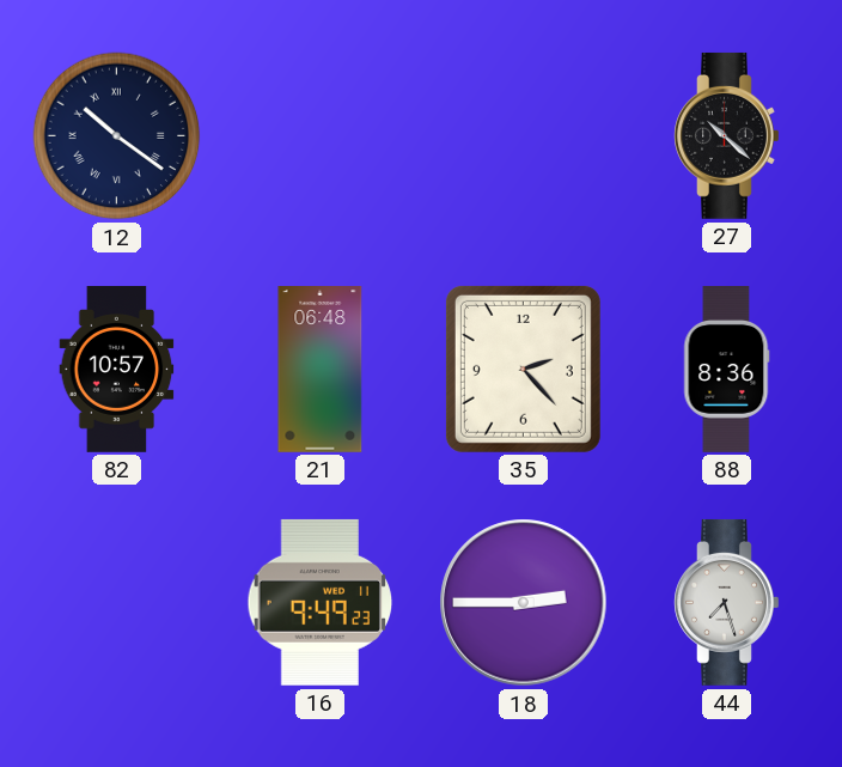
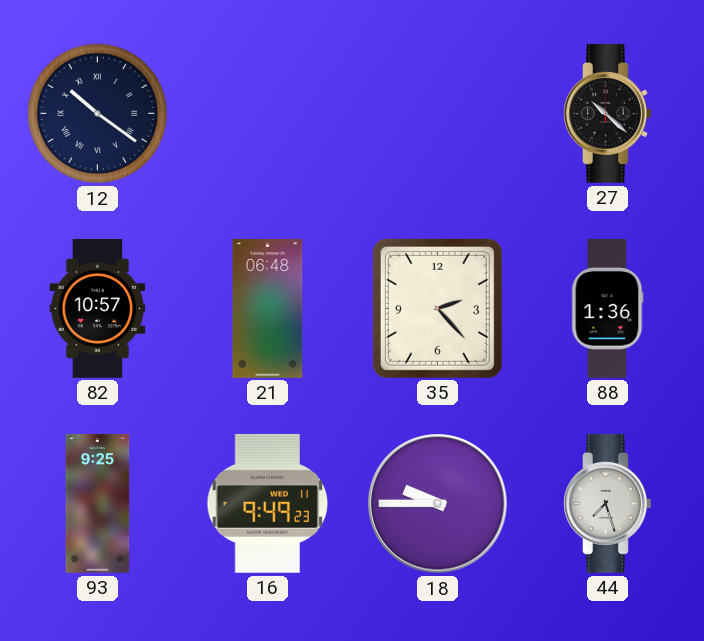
88: 8:36 -> 1:36 (607, 309)
93: none -> 9:25 (98, 504)
18: 2:45 -> 9:45 (438, 504)
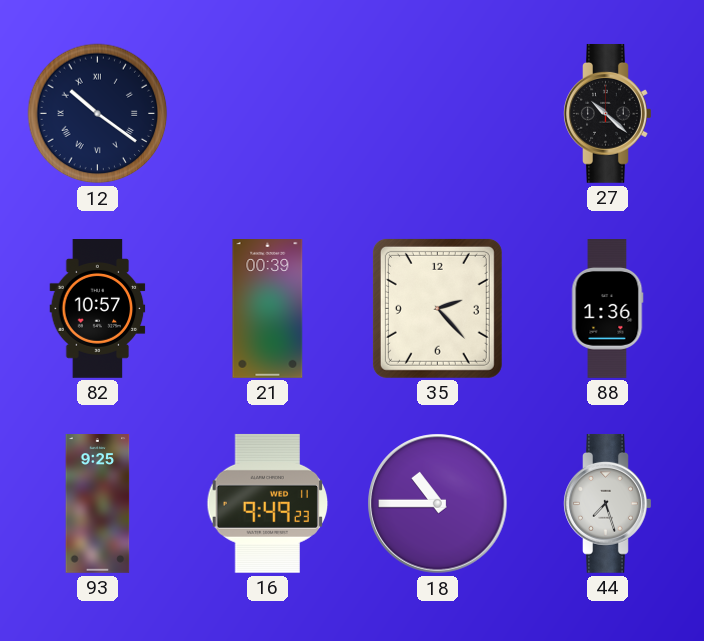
21: 06:48 -> 00:39 (268, 309)
18: 9:45 -> 10:45 (438, 504)
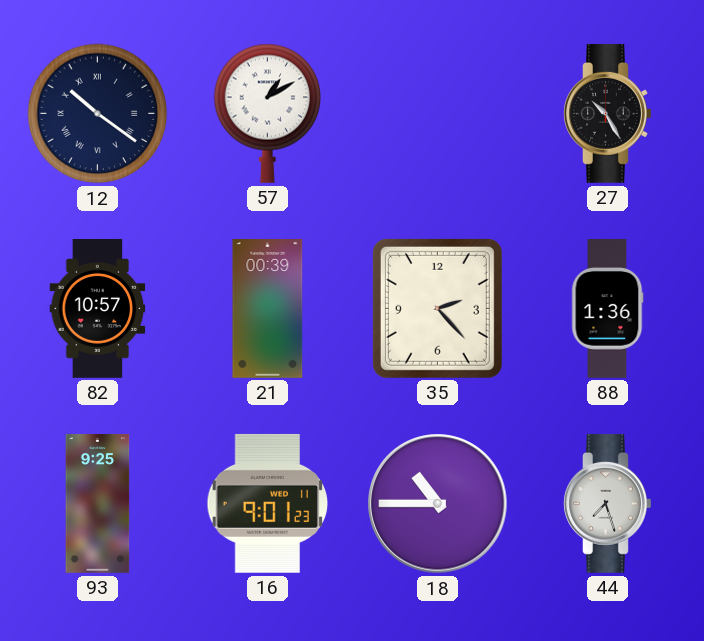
57: none -> 1:10 (268, 113)
27: 10:22 -> 10:25 (608, 113)
16: 9:49 -> 9:01 (268, 503)
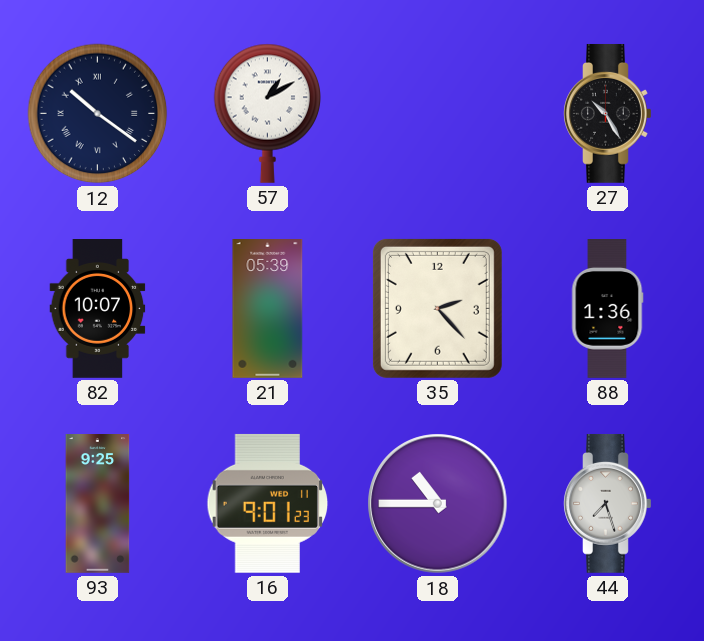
82: 10:57 -> 10:07 (98, 309)
21: 00:39 -> 05:39 (268, 309)
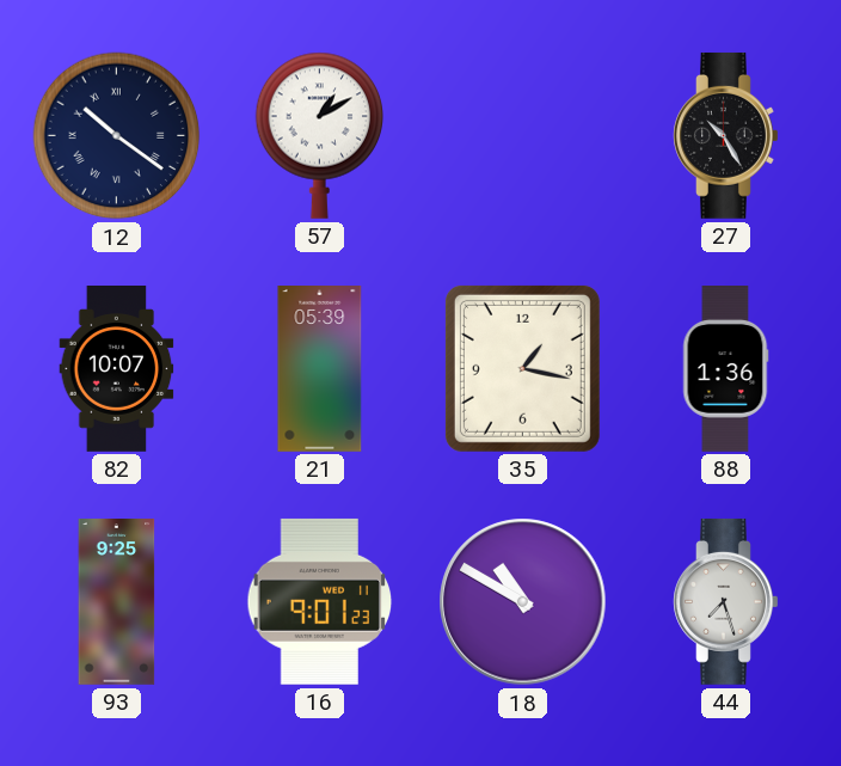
35: 2:23 -> 1:17 (522, 368)
18: 10:45 -> 10:50 (523, 602)
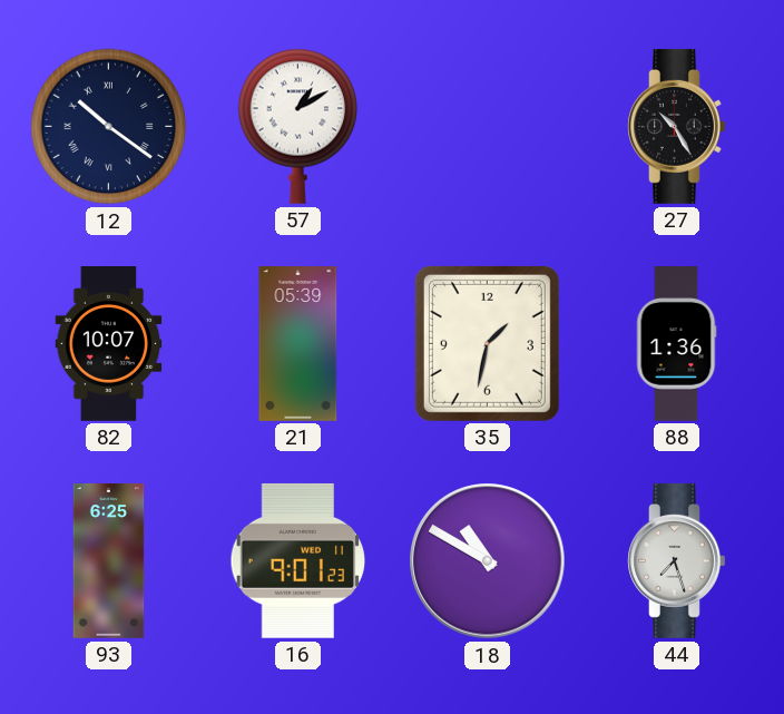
35: 1:17 -> 1:32 (487, 343)
93: 9:25 -> 6:25 (109, 561)
